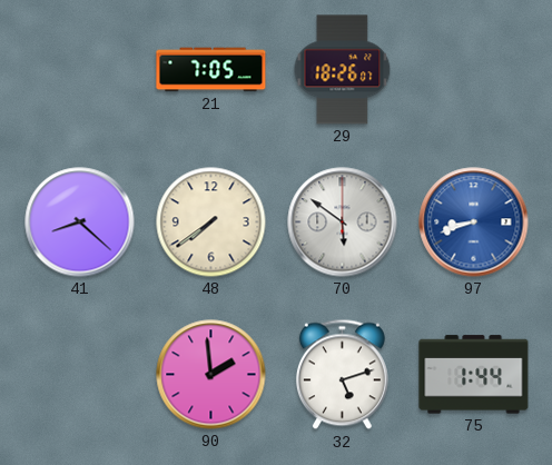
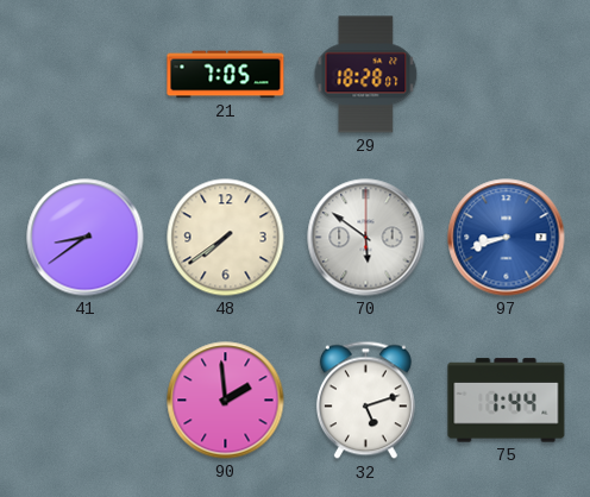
29: 18:26 -> 18:28 (366, 75)
41: 8:22 -> 8:39 (86, 238)
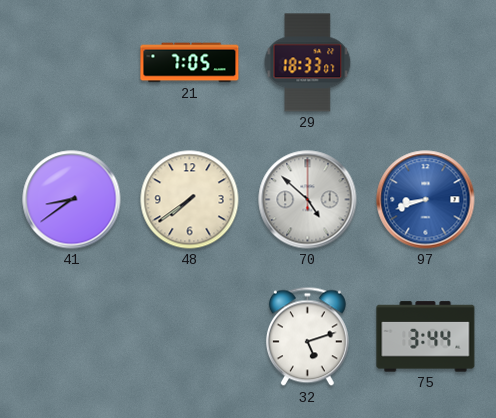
29: 18:28 -> 18:33 (308, 63)
70: 5:51 -> 4:52 (308, 200)
90: 1:59 -> none (226, 401)
75: 1:44 -> 3:44 (426, 337)
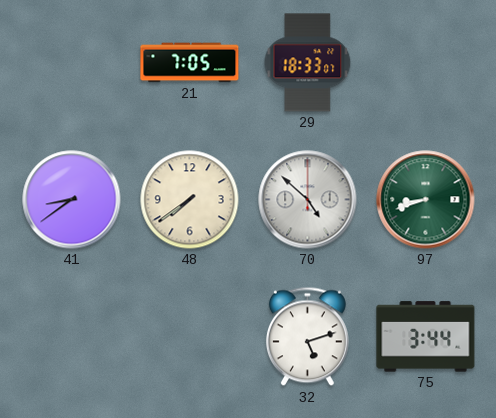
97 dial: blue -> green (426, 200)
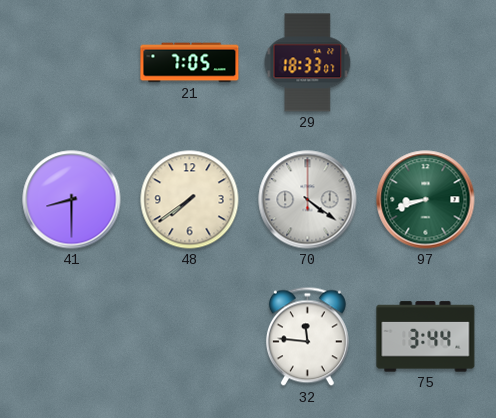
41: 8:39 -> 8:30 (72, 200)
70: 4:52 -> 4:21 (308, 200)
32: 5:12 -> 11:46 (307, 337)
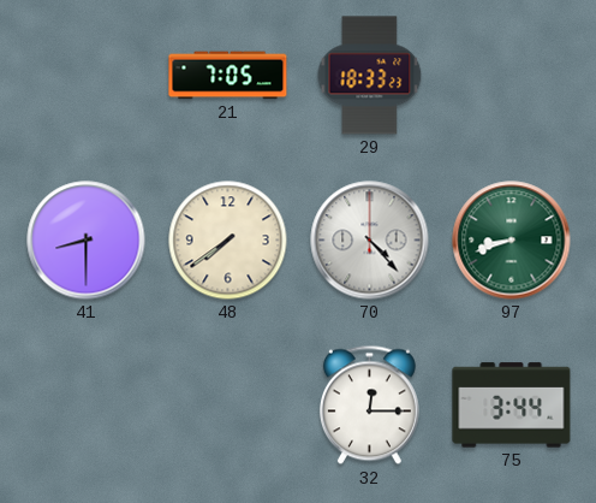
29: 18:33:07 -> 18:33:23 (370, 76)
70: 4:21 -> 4:23 (370, 241)
32: 11:46 -> 12:15 (369, 406)
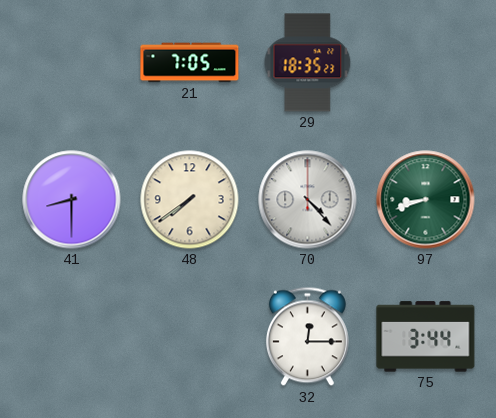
29: 18:33 -> 18:35 (308, 63)
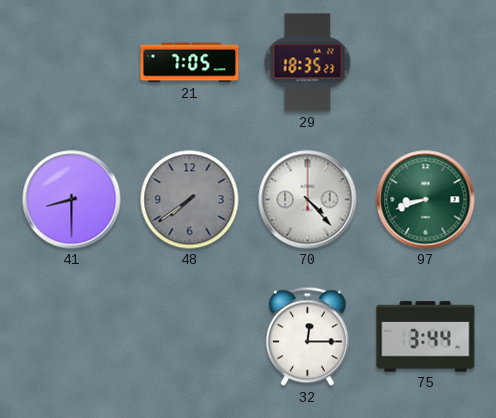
48 dial: cream -> grey (190, 200)
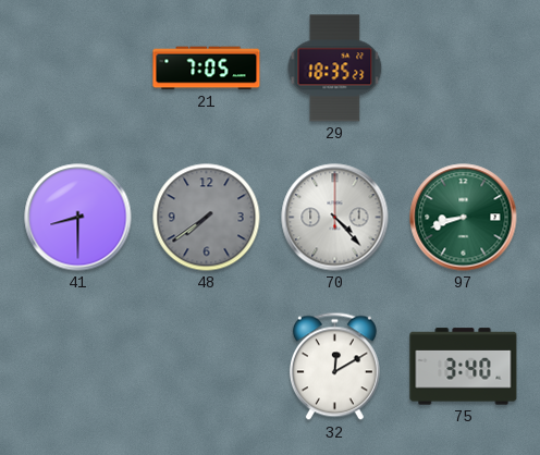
32: 12:15 -> 12:10 (334, 367)
75: 3:44 -> 3:40 (464, 367)
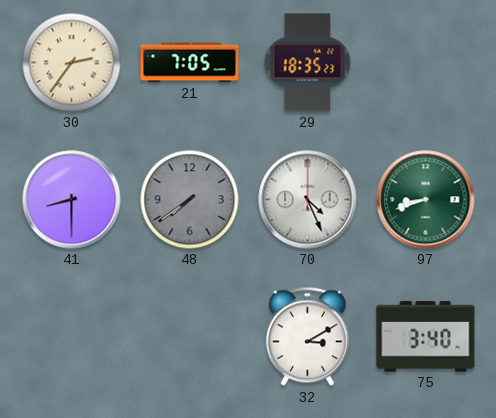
30: none -> 2:36 (72, 63)
70: 4:23 -> 4:26 (308, 200)
32: 12:10 -> 3:10 (307, 337)
